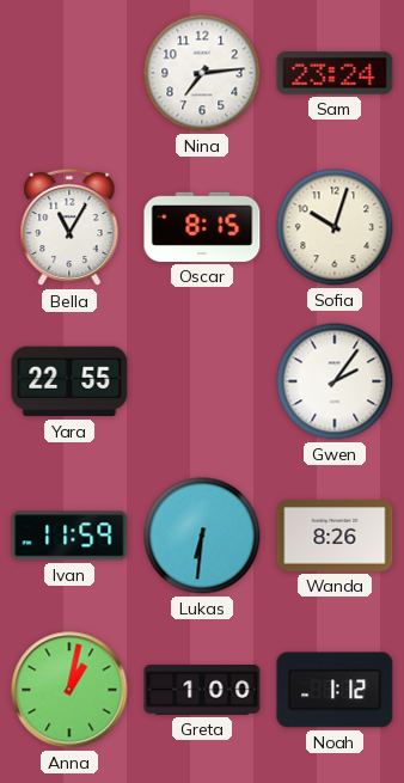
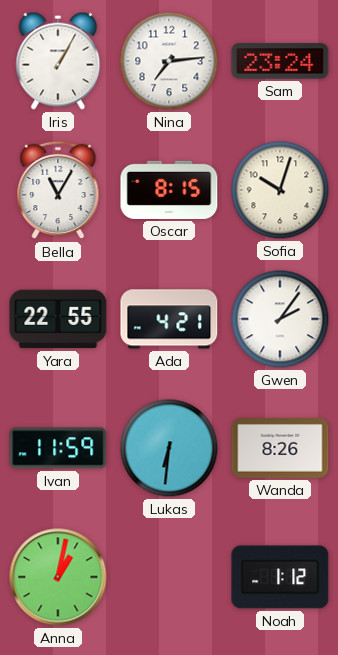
Iris: none -> 1:05 (58, 61)
Ada: none -> 4:21 (169, 319)
Greta: 1:00 -> none (202, 690)
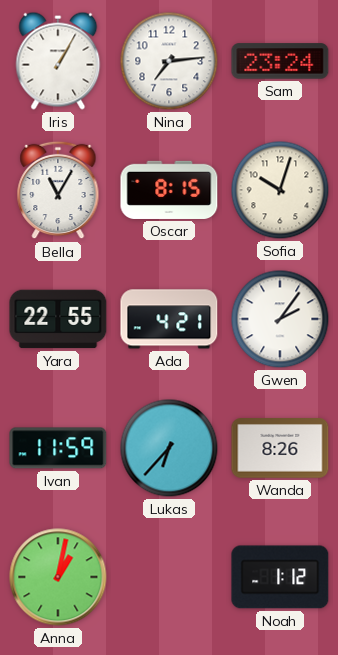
Lukas: 6:31 -> 6:37 (169, 448)
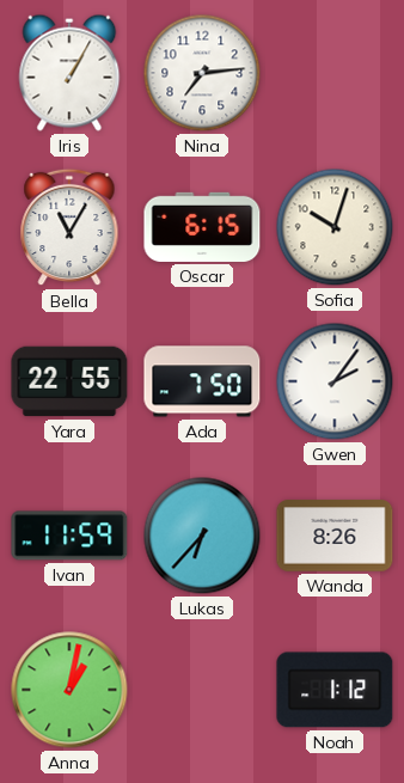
Sam: 23:24 -> none (280, 61)
Oscar: 8:15 -> 6:15 (202, 227)
Ada: 4:21 -> 7:50 (202, 381)
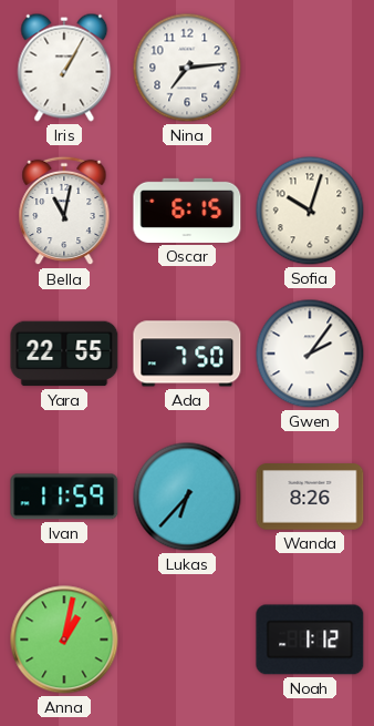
Bella: 11:05 -> 11:02 (64, 211)
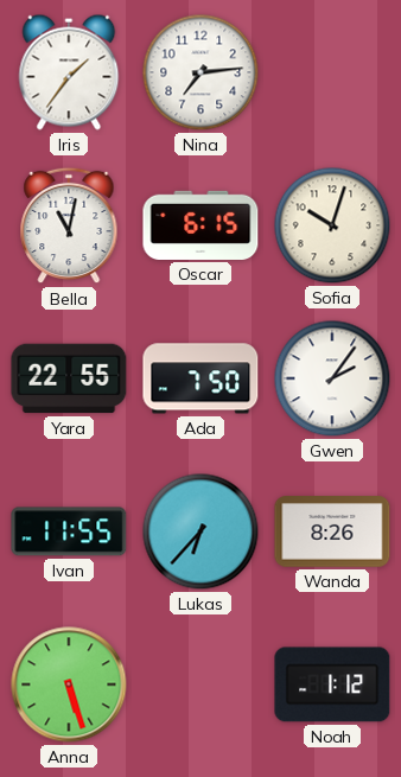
Iris: 1:05 -> 1:36 (69, 72)
Ivan: 11:59 -> 11:55 (69, 531)
Anna: 1:02 -> 5:27 (69, 684)
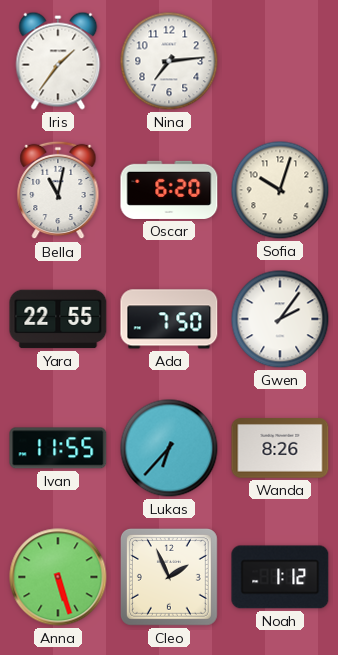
Oscar: 6:15 -> 6:20 (169, 190)
Cleo: none -> 1:56 (169, 577)
